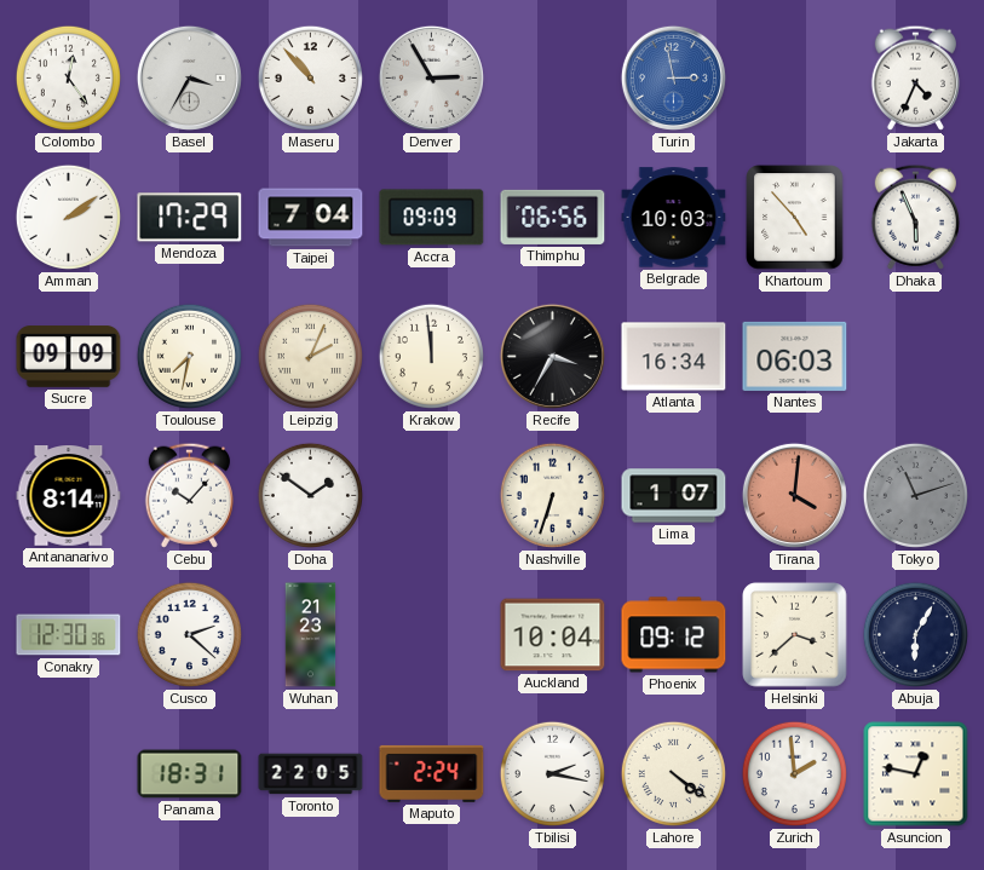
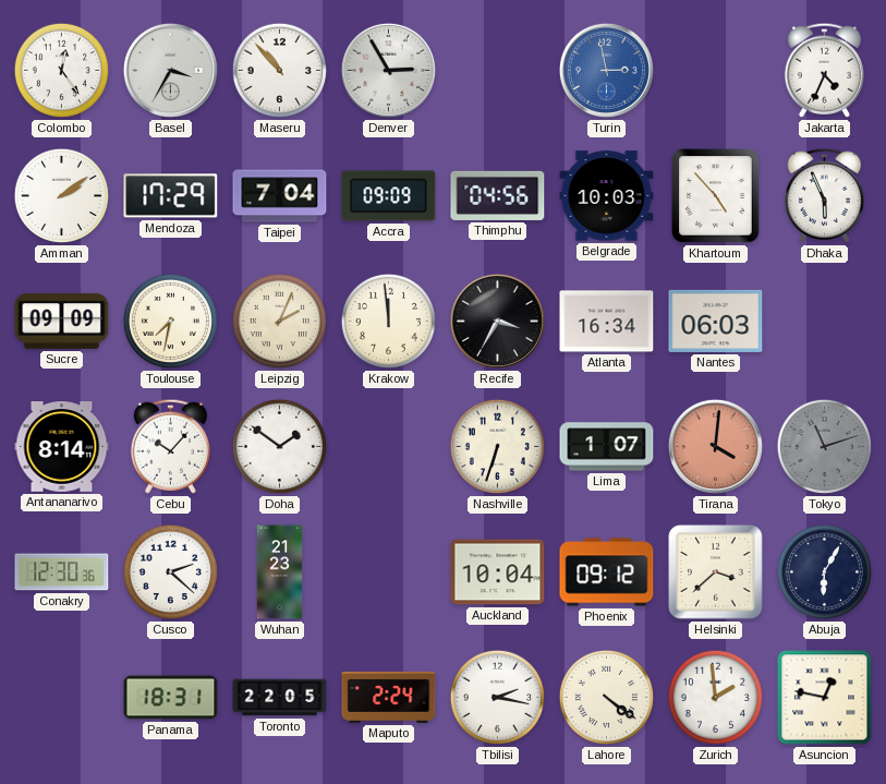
Thimphu: 06:56 -> 04:56 (498, 195)
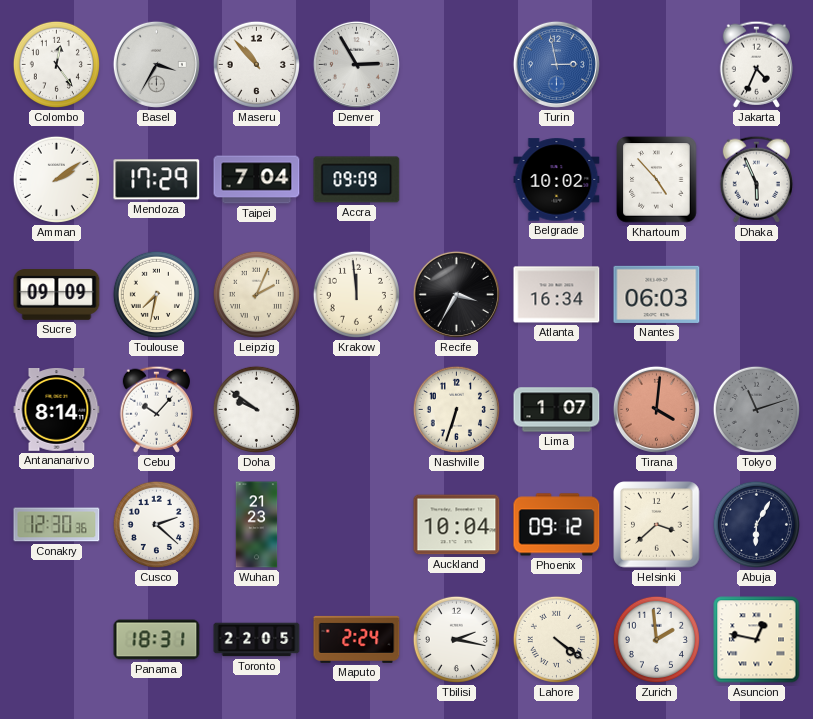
Thimphu: 04:56 -> none (498, 195)
Belgrade: 10:03 -> 10:02 (557, 180)
Doha: 1:51 -> 9:51 (256, 409)
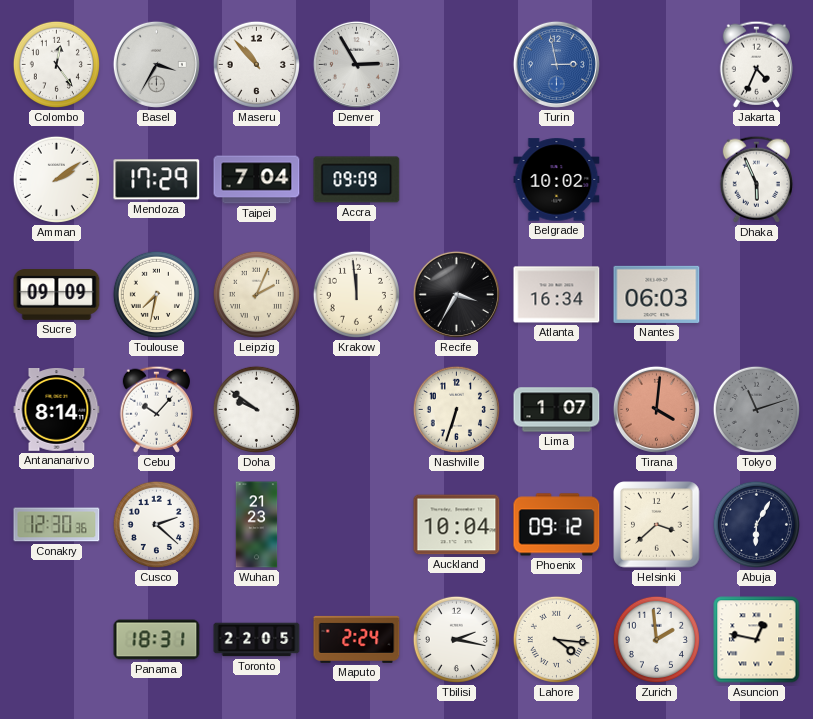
Khartoum: 4:53 -> none (657, 180)
Lahore: 4:21 -> 4:16 (556, 639)
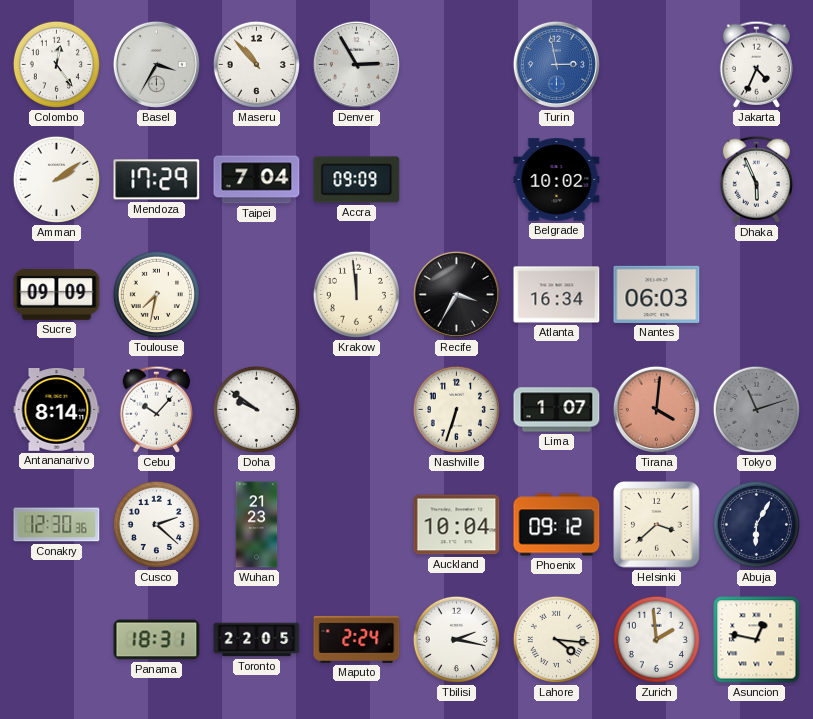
Leipzig: 2:04 -> none (256, 294)
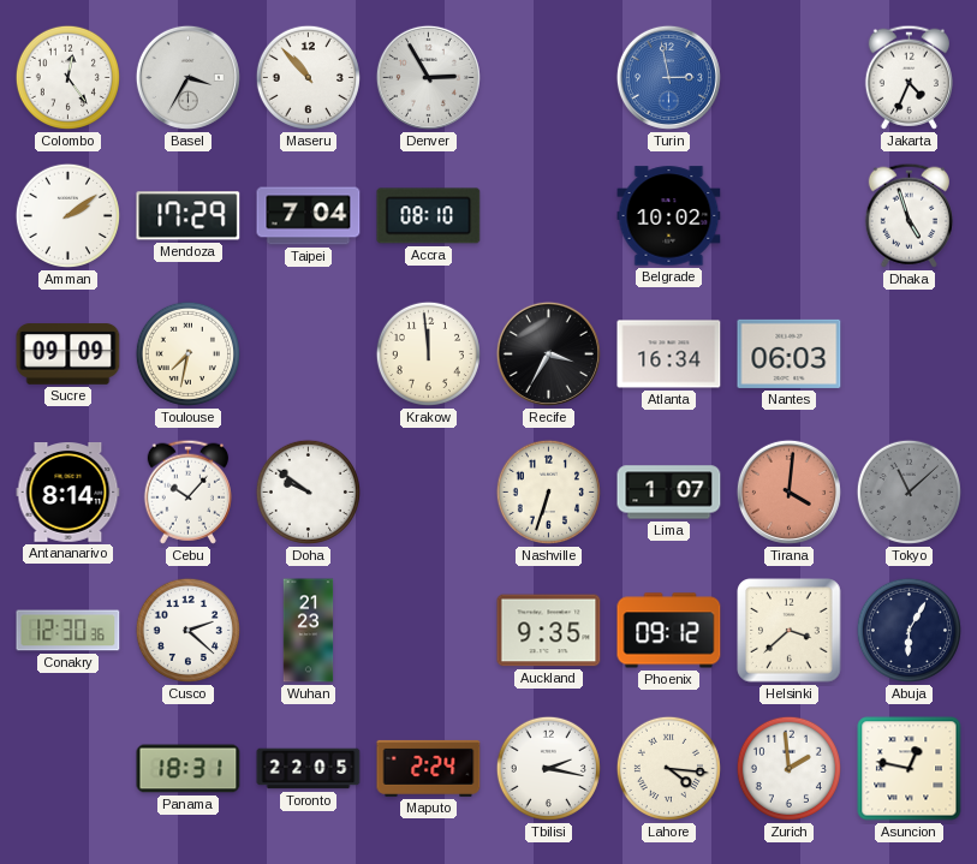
Accra: 09:09 -> 08:10 (429, 216)
Dhaka: 5:56 -> 4:57 (909, 215)
Tokyo: 11:12 -> 11:08 (909, 491)
Auckland: 10:04 -> 9:35 (549, 631)
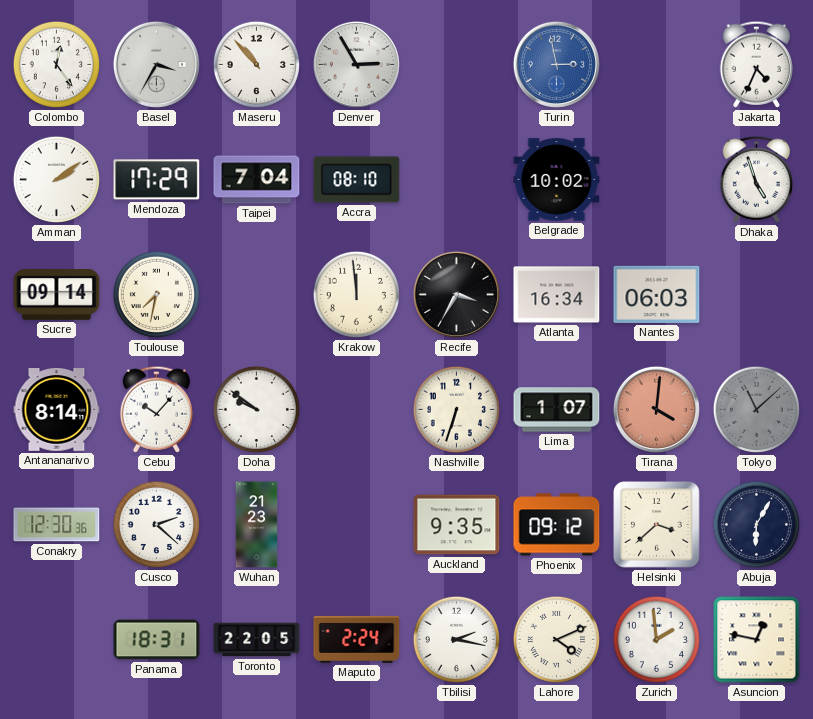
Sucre: 09:09 -> 09:14 (57, 295)
Lahore: 4:16 -> 4:11 (556, 639)
